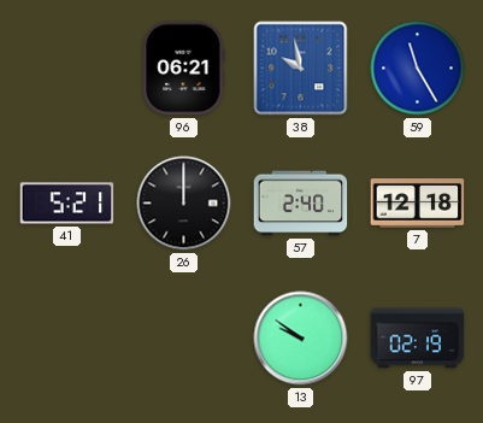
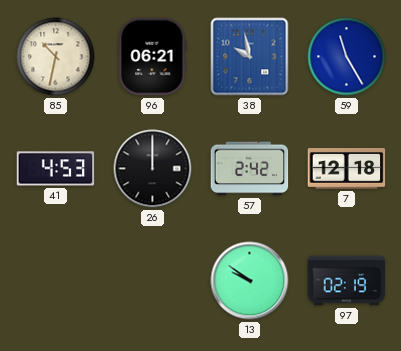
85: none -> 10:32 (56, 57)
41: 5:21 -> 4:53 (56, 169)
57: 2:40 -> 2:42 (250, 169)
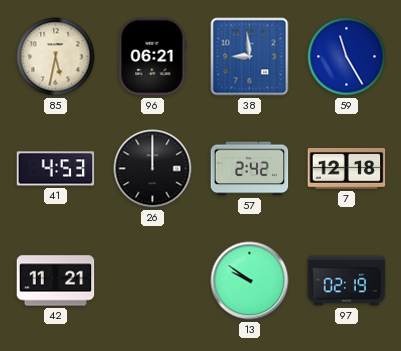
85: 10:32 -> 5:32 (56, 57)
38: 9:58 -> 8:59 (250, 57)
42: none -> 11:21 (56, 281)
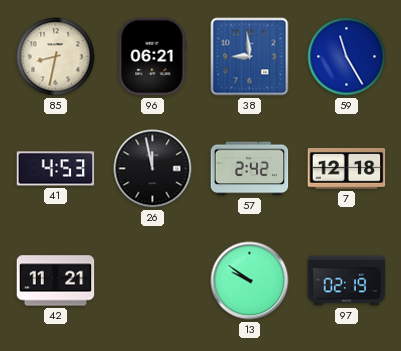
85: 5:32 -> 8:32 (56, 57)
26: 12:00 -> 11:58 (153, 169)
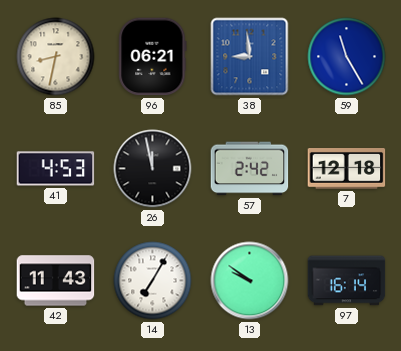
42: 11:21 -> 11:43 (56, 281)
14: none -> 7:05 (153, 281)
97: 02:19 -> 16:14 (347, 281)
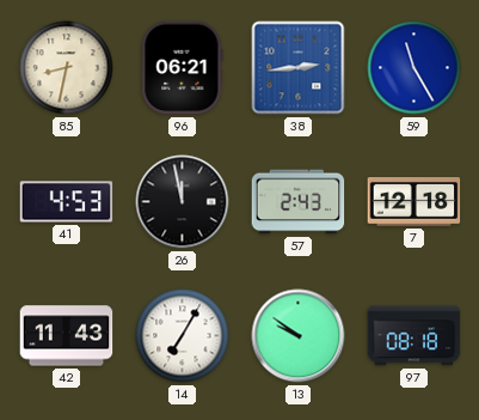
38: 8:59 -> 2:44 (299, 68)
57: 2:42 -> 2:43 (299, 202)
97: 16:14 -> 08:18 (414, 336)
